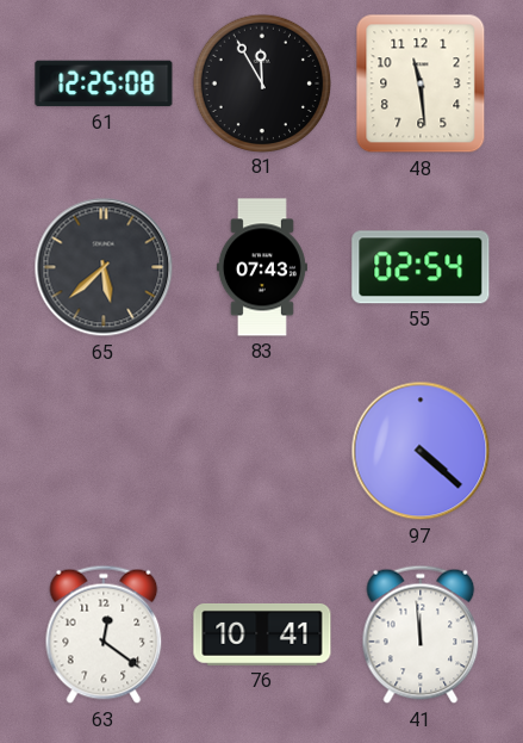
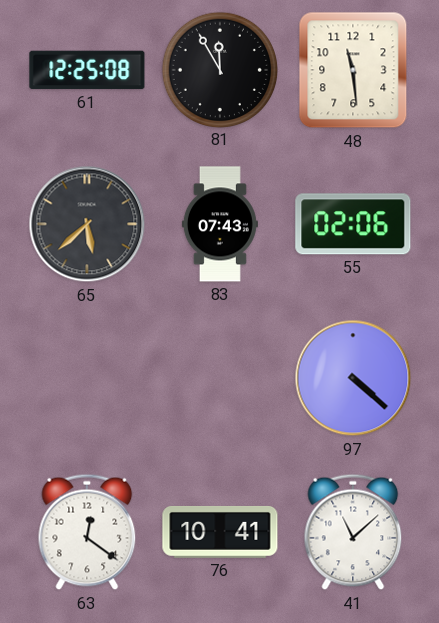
55: 02:54 -> 02:06 (353, 224)
41: 11:59 -> 11:08 (353, 532)
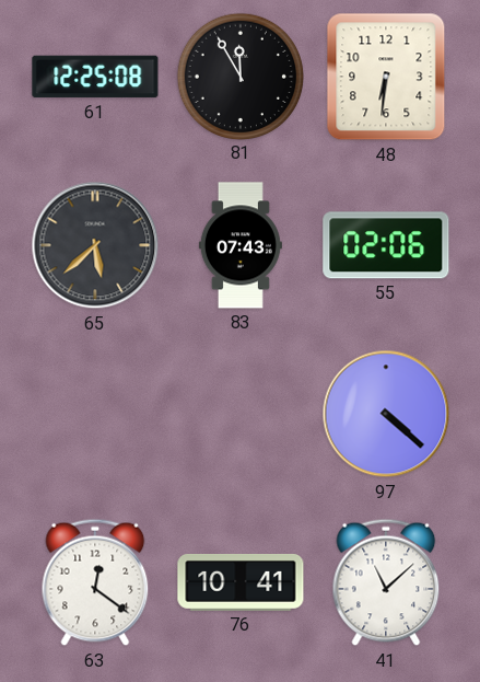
48: 11:29 -> 6:31 (386, 77)
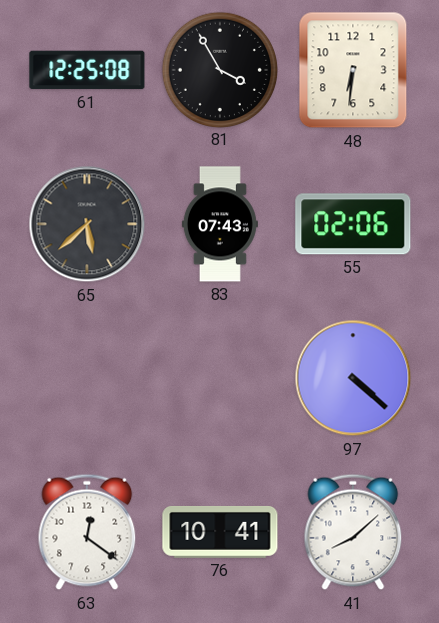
81: 11:55 -> 3:55 (219, 69)
41: 11:08 -> 8:08 (353, 532)
